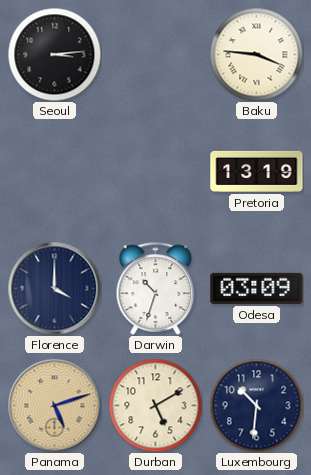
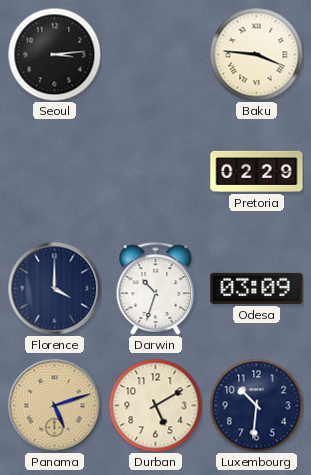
Pretoria: 13:19 -> 02:29 (257, 171)
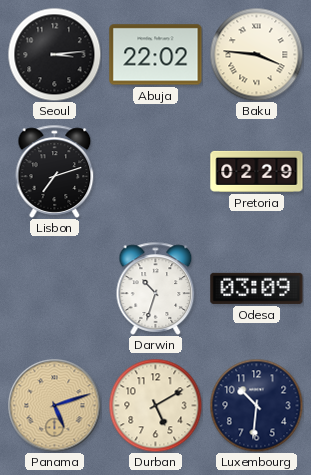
Abuja: none -> 22:02 (156, 55)
Lisbon: none -> 7:12 (55, 171)
Florence: 4:00 -> none (54, 288)
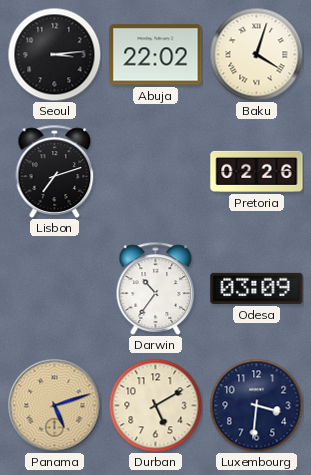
Baku: 3:46 -> 4:03 (256, 54)
Pretoria: 02:29 -> 02:26 (257, 171)
Darwin: 10:33 -> 10:36 (156, 288)
Luxembourg: 10:31 -> 3:31 (256, 405)
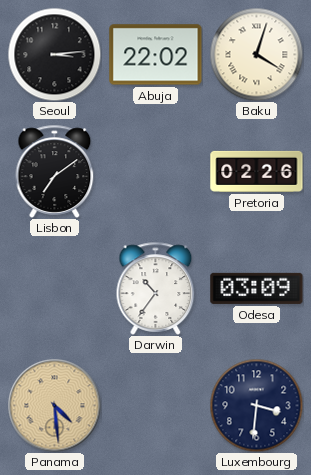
Lisbon: 7:12 -> 7:09 (55, 171)
Panama: 5:12 -> 4:29 (54, 405)
Durban: 5:10 -> none (155, 405)
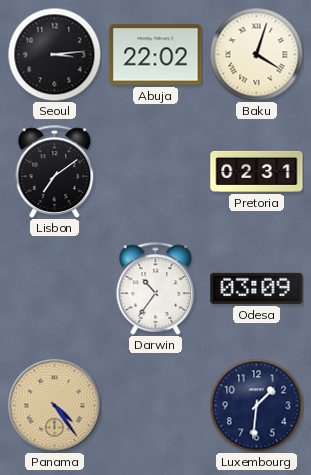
Pretoria: 02:26 -> 02:31 (257, 171)
Panama: 4:29 -> 4:24 (54, 405)
Luxembourg: 3:31 -> 1:31 (256, 405)
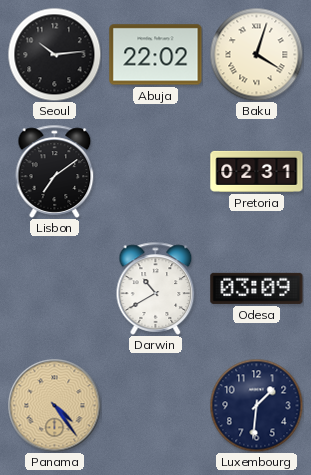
Seoul: 3:14 -> 10:14 (54, 54)
Darwin: 10:36 -> 10:40 (156, 288)
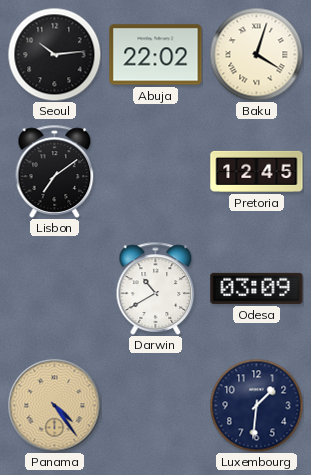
Pretoria: 02:31 -> 12:45 (257, 171)
